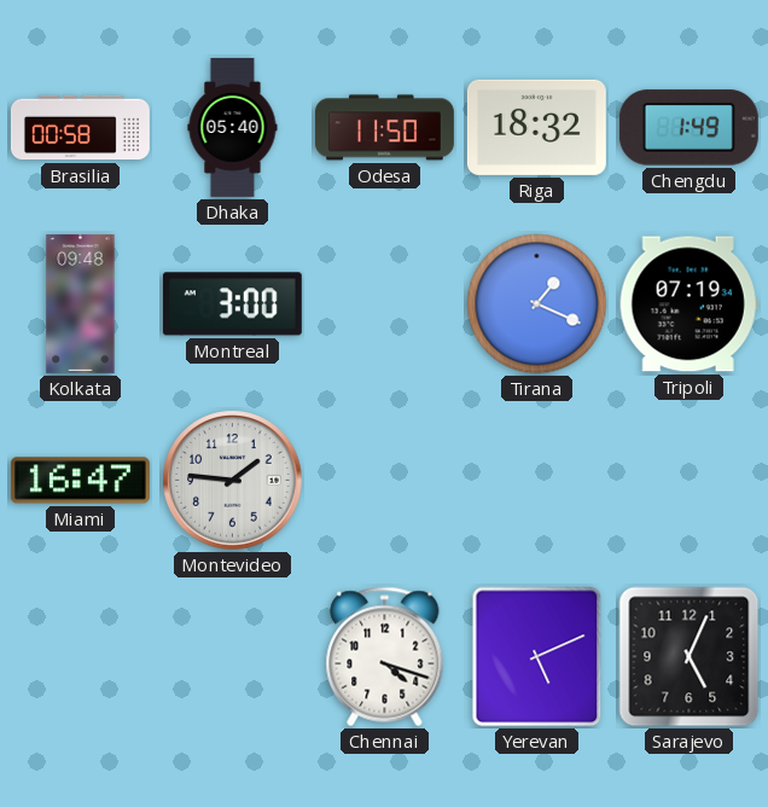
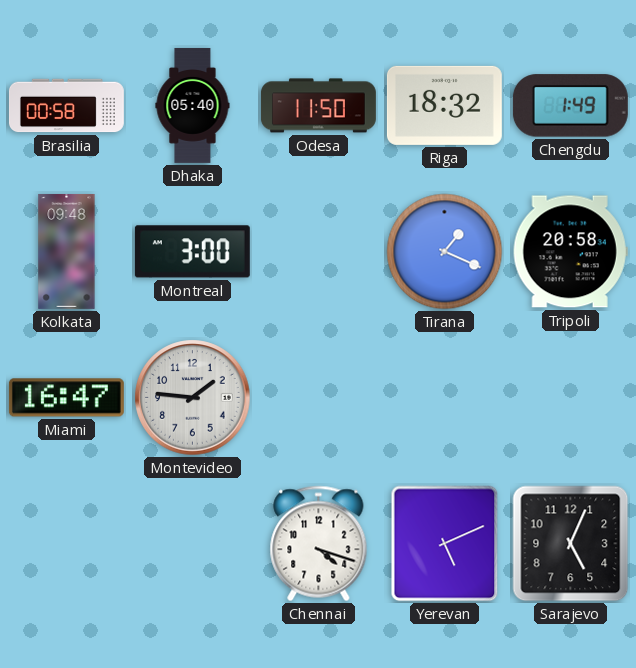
Tripoli: 07:19 -> 20:58 (570, 252)
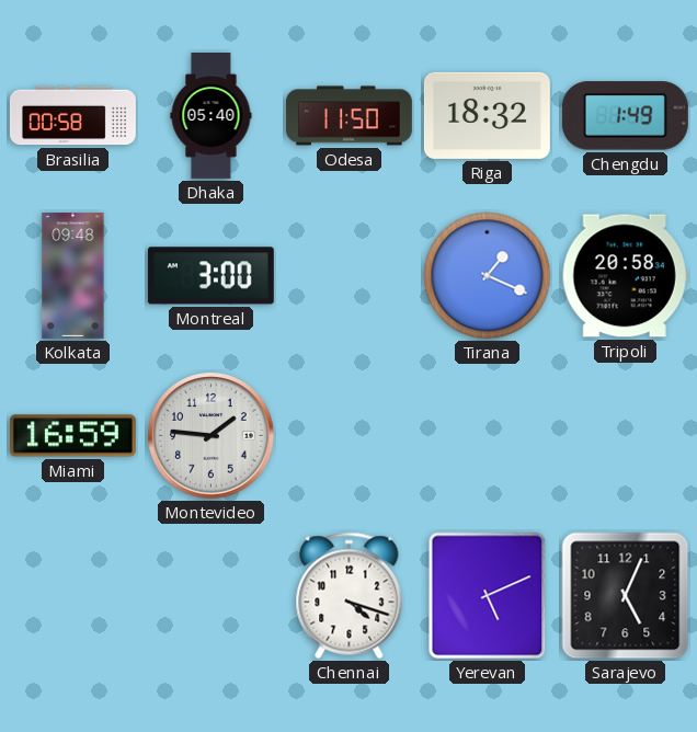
Miami: 16:47 -> 16:59 (72, 436)
